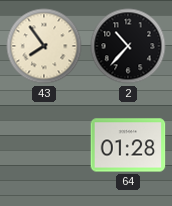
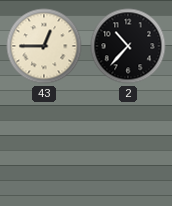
43: 7:54 -> 12:45 (44, 46)
64: 01:28 -> none (128, 145)
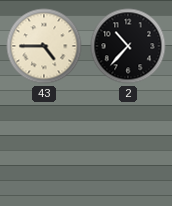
43: 12:45 -> 4:45 (44, 46)
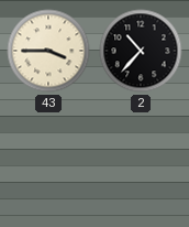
43: 4:45 -> 3:45 (48, 51)
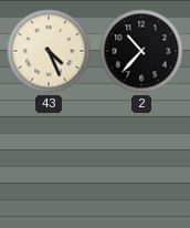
43: 3:45 -> 4:26 (49, 51)
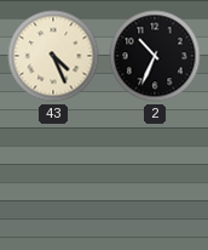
2: 10:37 -> 10:34 (155, 56)
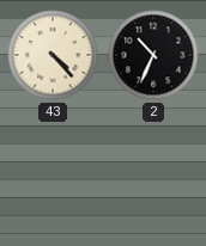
43: 4:26 -> 4:23 (53, 55)
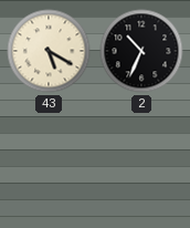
43: 4:23 -> 5:20 (49, 51)
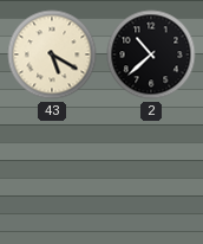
2: 10:34 -> 10:38 (151, 54)
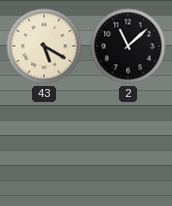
2: 10:38 -> 11:08 (128, 46)
